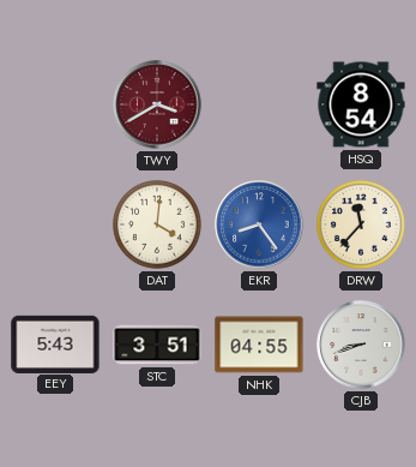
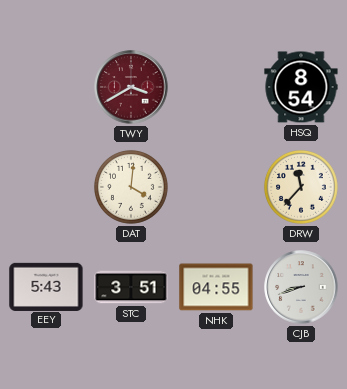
EKR: 8:24 -> none (259, 224)
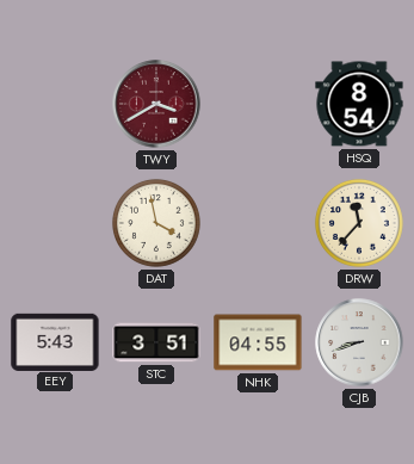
DAT: 4:01 -> 3:58 (156, 223)
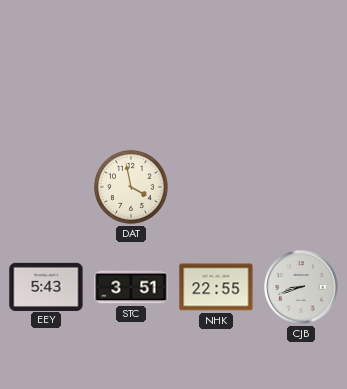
TWY: 3:40 -> none (156, 104)
HSQ: 8:54 -> none (359, 104)
DRW: 11:37 -> none (359, 223)
NHK: 04:55 -> 22:55 (216, 287)
